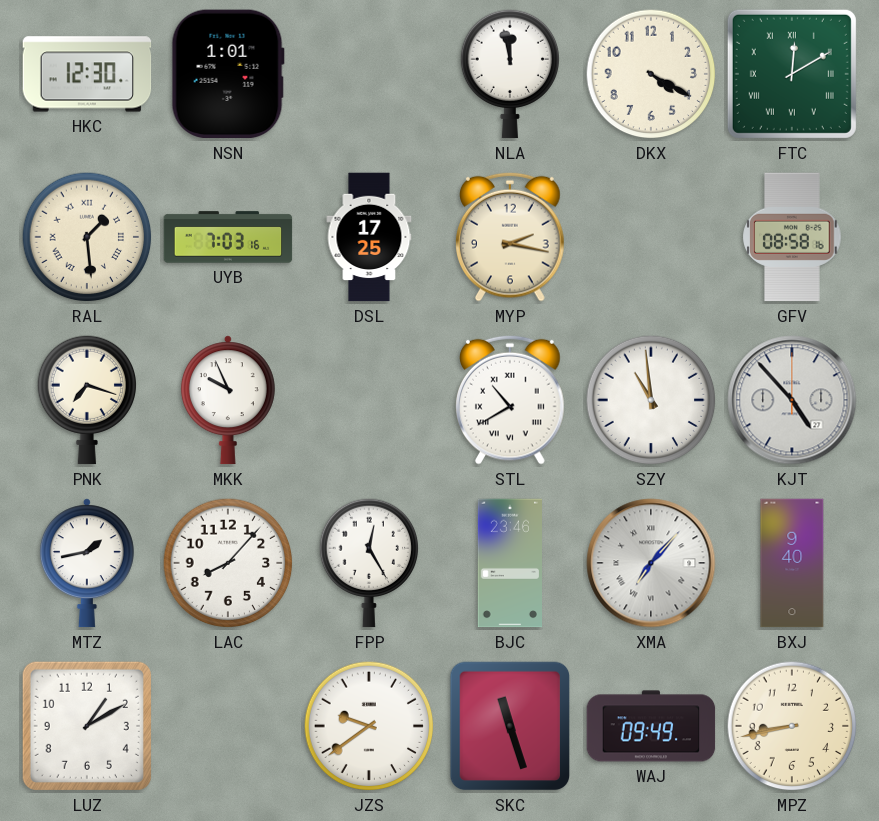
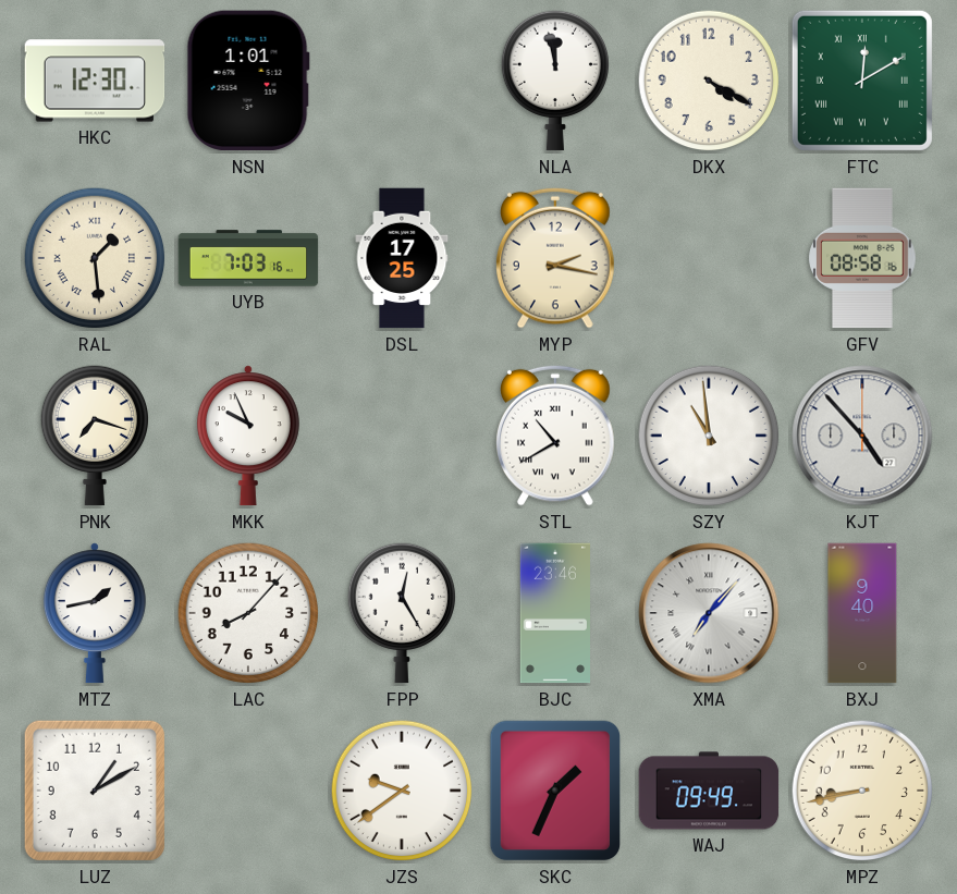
SKC: 11:27 -> 1:34 (555, 791)
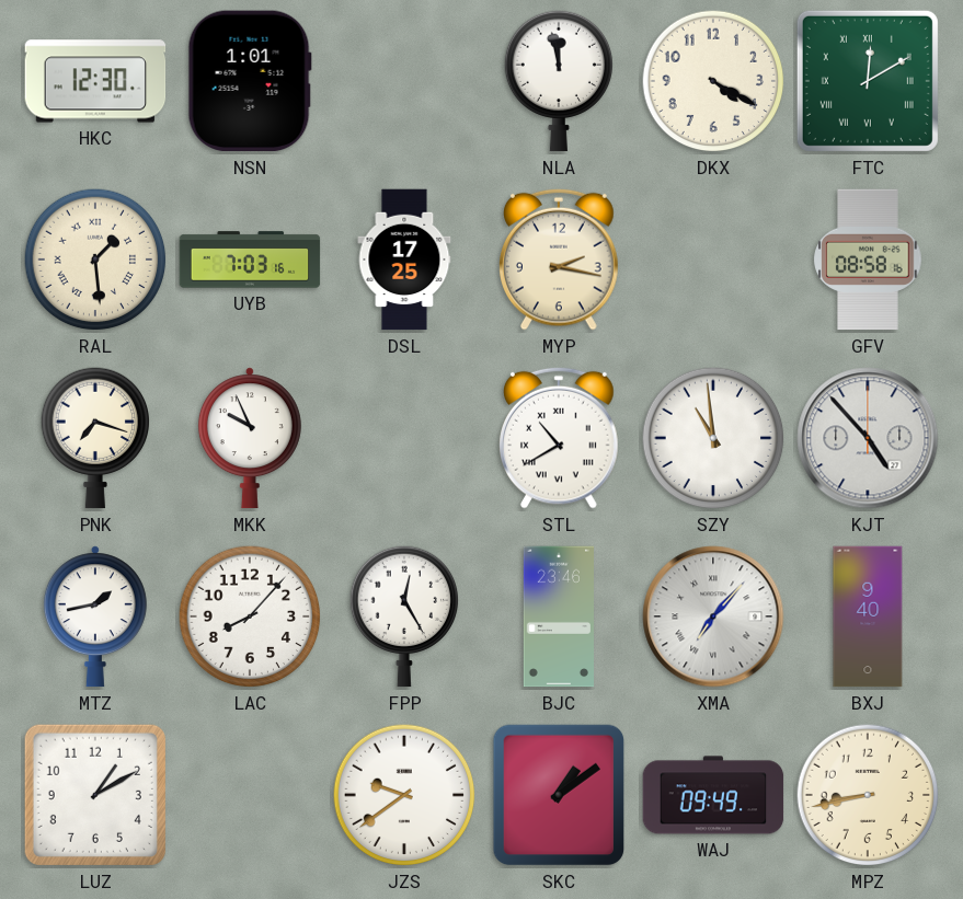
SKC: 1:34 -> 1:09 (559, 795)
